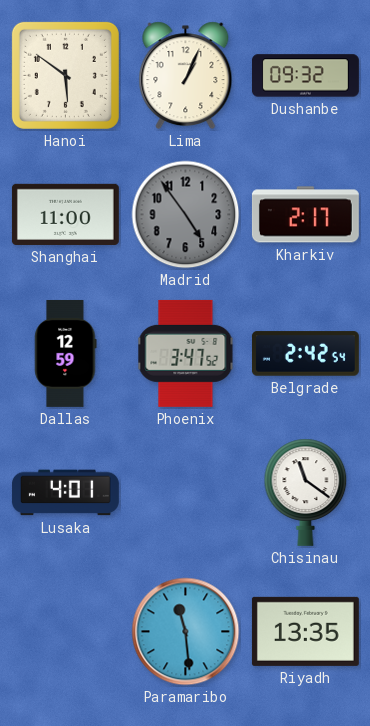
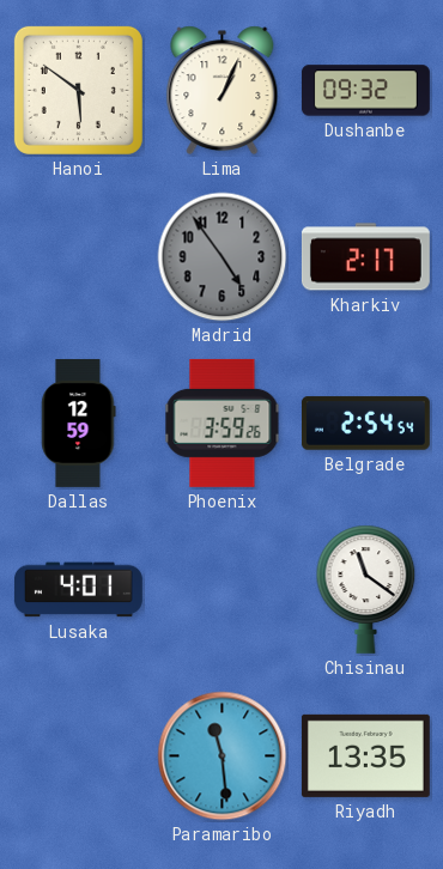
Shanghai: 11:00 -> none (65, 214)
Phoenix: 3:47 -> 3:59 (223, 423)
Belgrade: 2:42 -> 2:54 (365, 424)
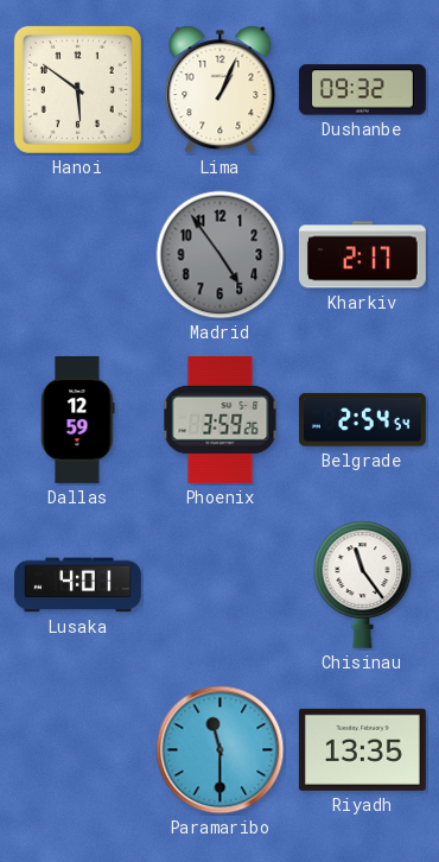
Chisinau: 11:21 -> 11:24 (363, 584)
Paramaribo: 11:29 -> 11:30 (221, 750)
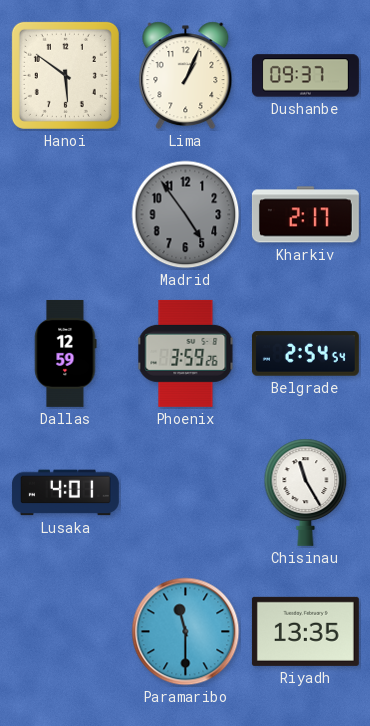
Dushanbe: 09:32 -> 09:37 (305, 76)
Chisinau: 11:24 -> 11:25 (306, 492)
